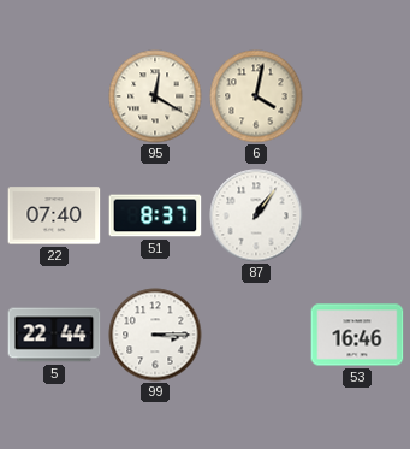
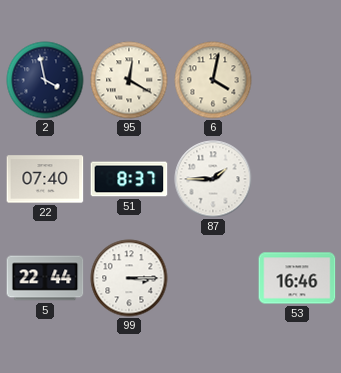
2: none -> 3:58 (45, 80)
87: 1:06 -> 1:45 (213, 179)
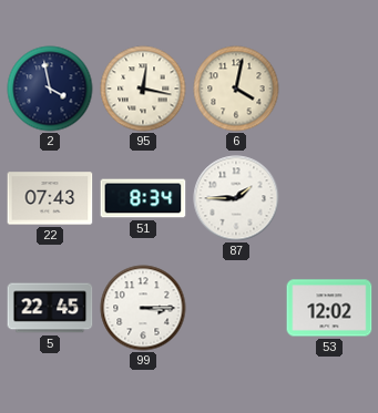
95: 12:20 -> 12:17 (143, 89)
22: 07:40 -> 07:43 (50, 198)
51: 8:37 -> 8:34 (143, 198)
5: 22:44 -> 22:45 (50, 308)
53: 16:46 -> 12:02 (329, 308)
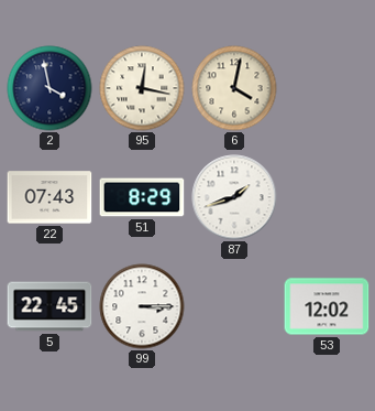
51: 8:34 -> 8:29 (142, 197)
87: 1:45 -> 1:42 (234, 197)
